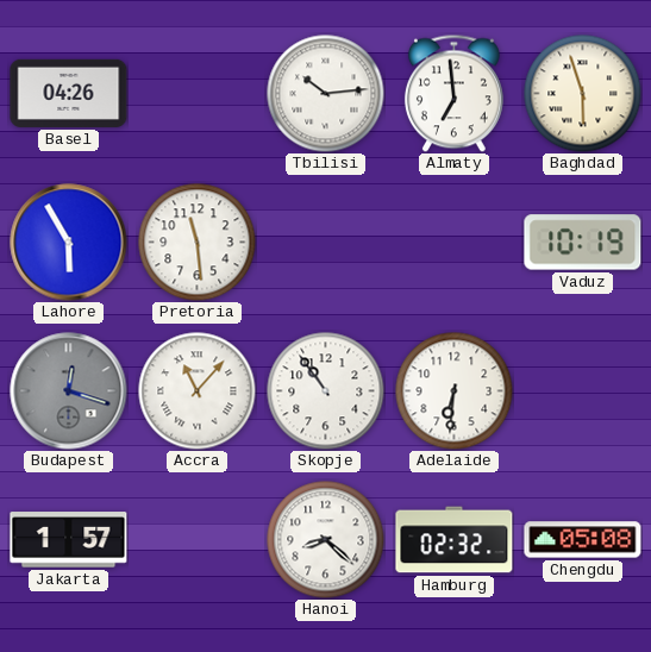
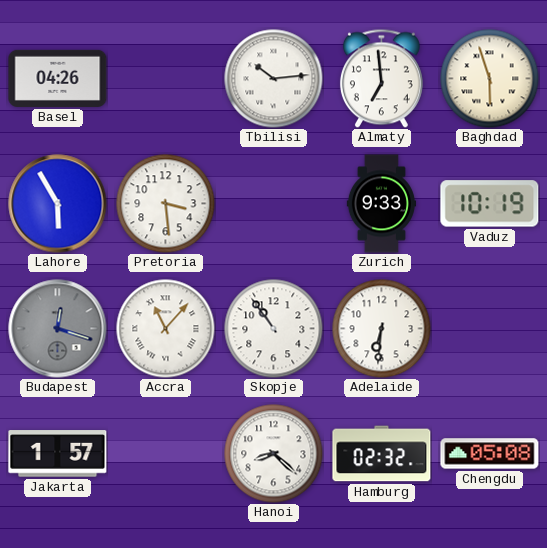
Pretoria: 11:29 -> 3:29 (166, 204)
Zurich: none -> 9:33 (381, 204)
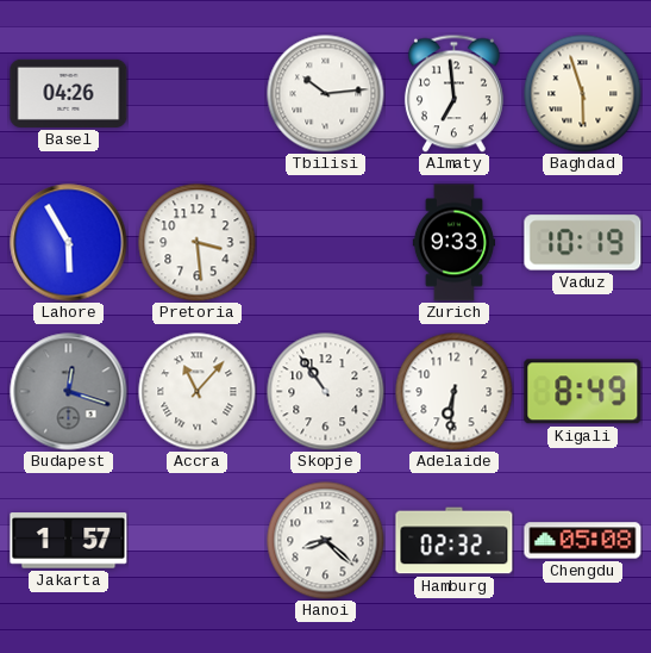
Kigali: none -> 8:49 (583, 392)
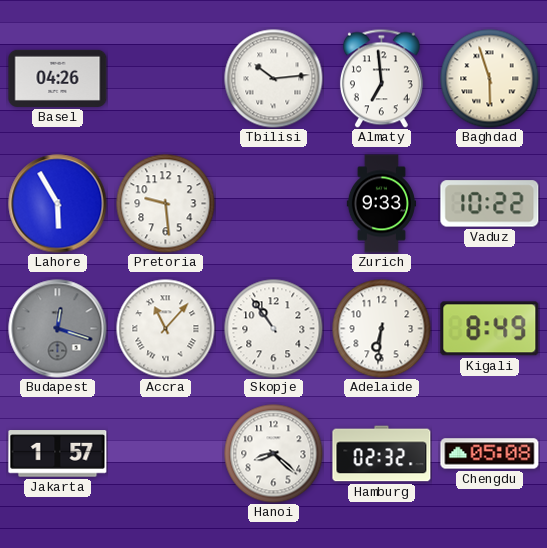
Pretoria: 3:29 -> 9:29 (166, 204)
Vaduz: 10:19 -> 10:22 (490, 204)
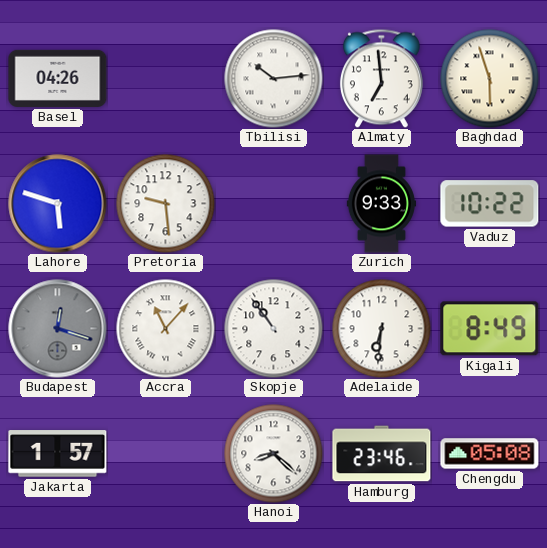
Lahore: 5:55 -> 5:48 (58, 204)
Hamburg: 02:32 -> 23:46 (382, 454)
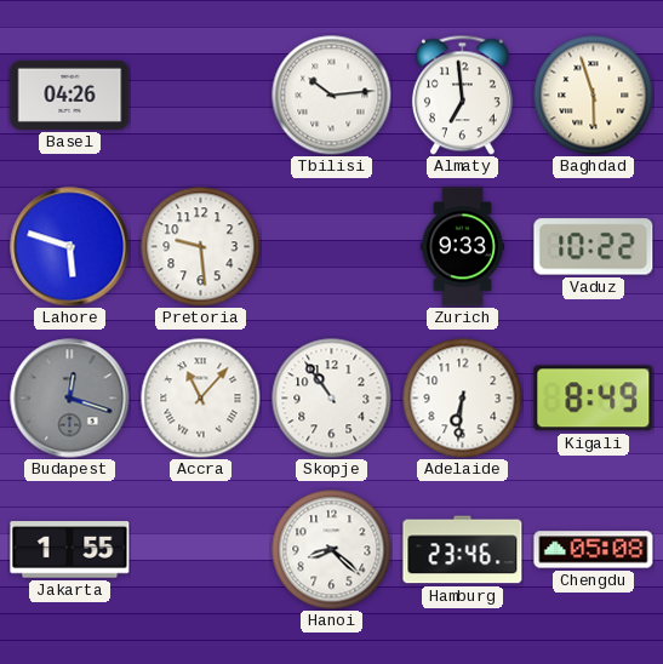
Jakarta: 1:57 -> 1:55 (70, 550)
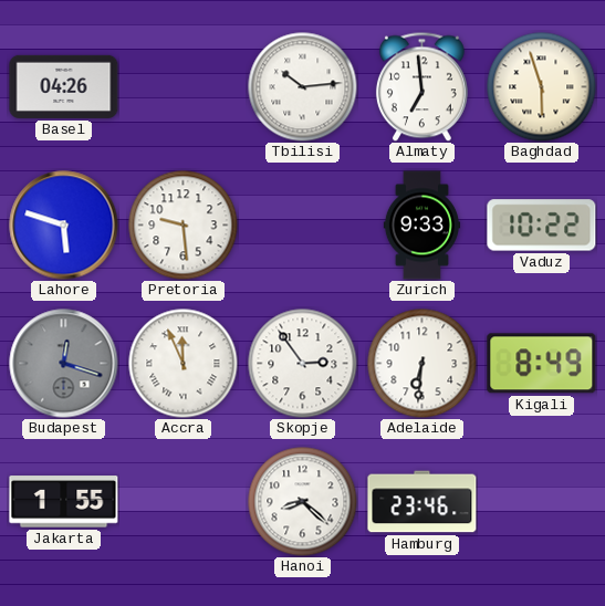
Accra: 11:07 -> 11:56 (184, 364)
Skopje: 10:54 -> 2:54 (303, 364)
Chengdu: 05:08 -> none (594, 550)
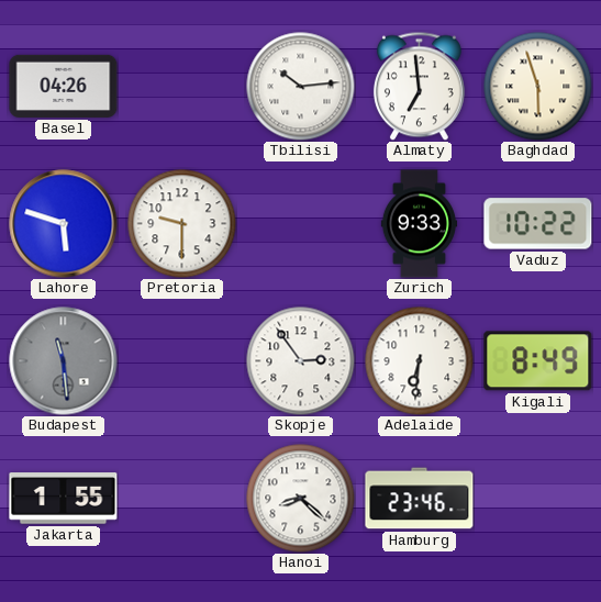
Pretoria: 9:29 -> 9:30 (182, 224)
Budapest: 12:18 -> 11:29 (64, 361)
Accra: 11:56 -> none (184, 364)
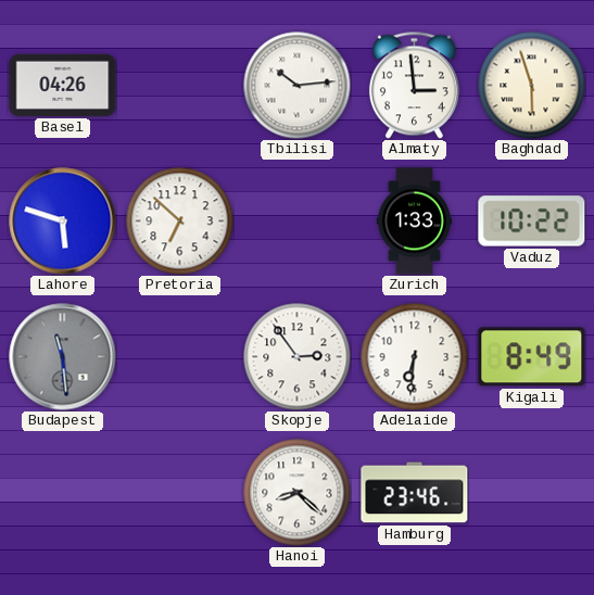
Almaty: 6:59 -> 2:59 (414, 85)
Pretoria: 9:30 -> 6:52 (180, 221)
Zurich: 9:33 -> 1:33 (414, 221)
Jakarta: 1:55 -> none (64, 499)
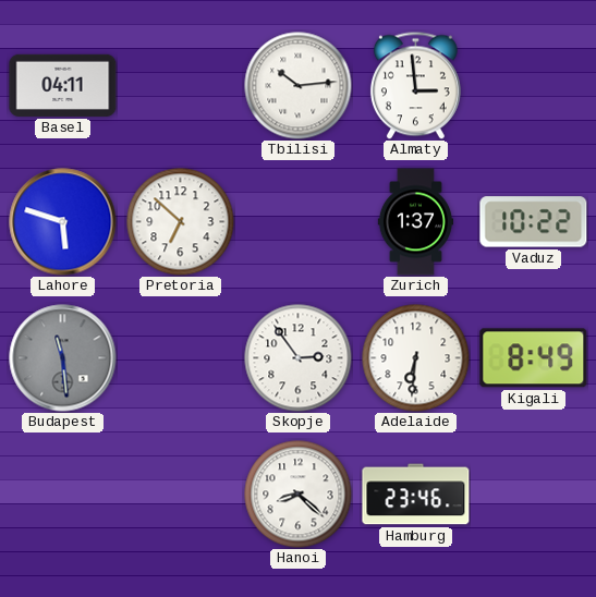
Basel: 04:26 -> 04:11 (63, 85)
Baghdad: 5:57 -> none (532, 86)
Zurich: 1:33 -> 1:37 (415, 222)
